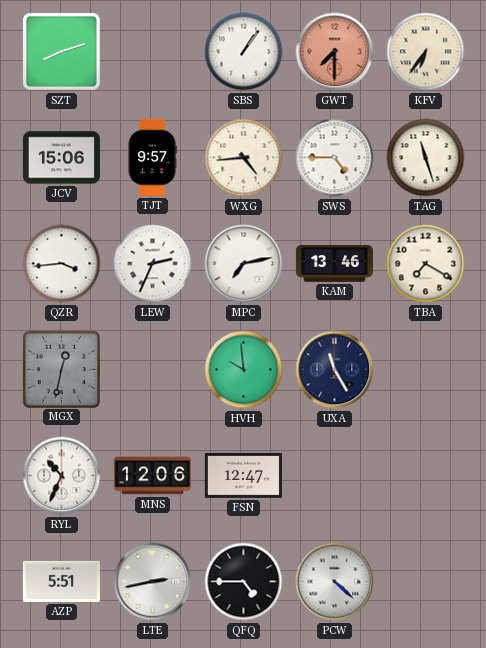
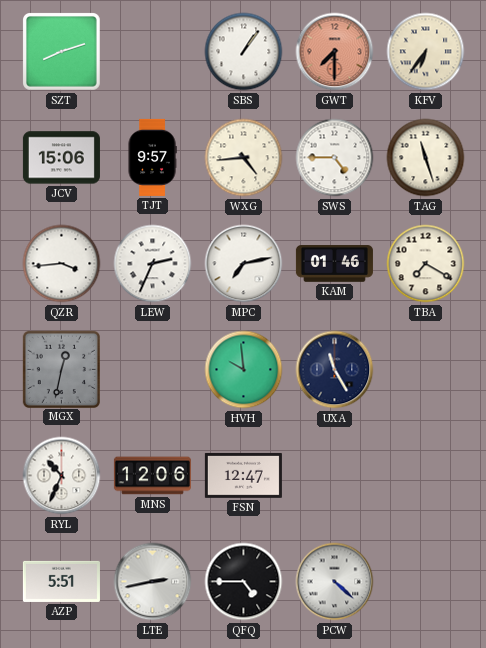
KAM: 13:46 -> 01:46 (334, 264)
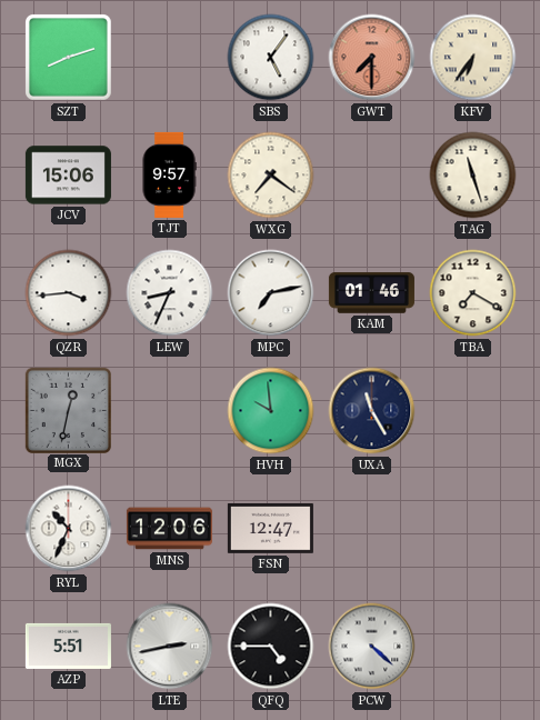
SBS: 1:06 -> 5:06 (271, 58)
WXG: 4:44 -> 7:21 (271, 176)
SWS: 4:45 -> none (335, 158)
LEW: 2:34 -> 8:34 (170, 293)
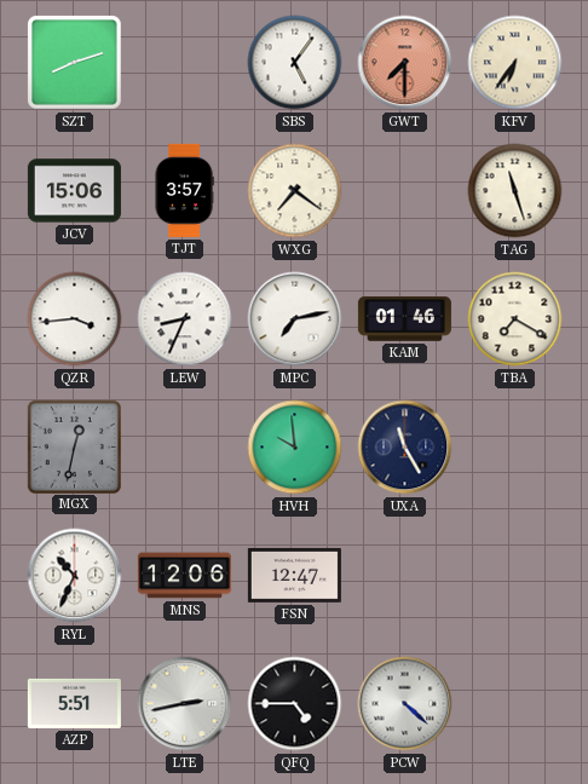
TJT: 9:57 -> 3:57 (184, 190)
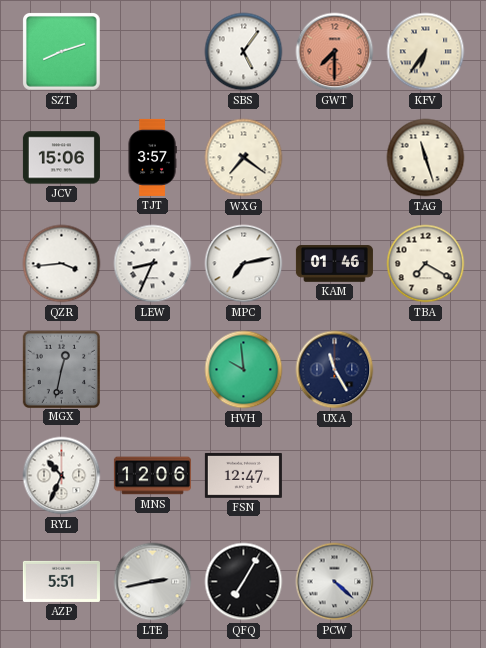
QFQ: 4:45 -> 7:05 (244, 582)
